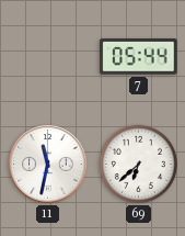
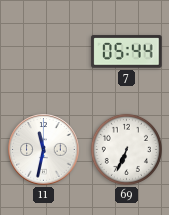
69: 6:38 -> 6:34 (126, 149)
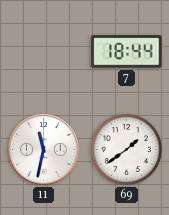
7: 05:44 -> 18:44 (127, 52)
69: 6:34 -> 1:39 (126, 149)
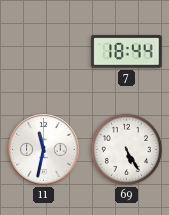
69: 1:39 -> 5:25 (126, 149)
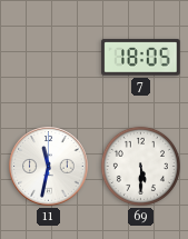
7: 18:44 -> 18:05 (141, 58)
69: 5:25 -> 5:30 (140, 166)
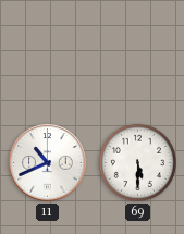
7: 18:05 -> none (141, 58)
11: 11:32 -> 10:41 (48, 163)
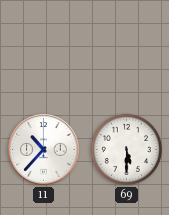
11: 10:41 -> 10:37 (44, 150)
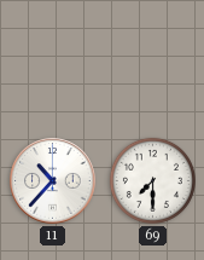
69: 5:30 -> 7:30 (152, 180)
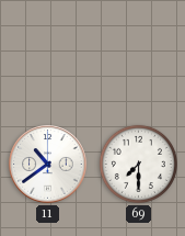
11: 10:37 -> 10:39 (48, 165)
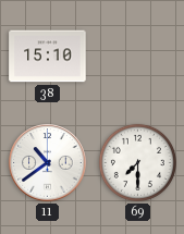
38: none -> 15:10 (48, 57)
